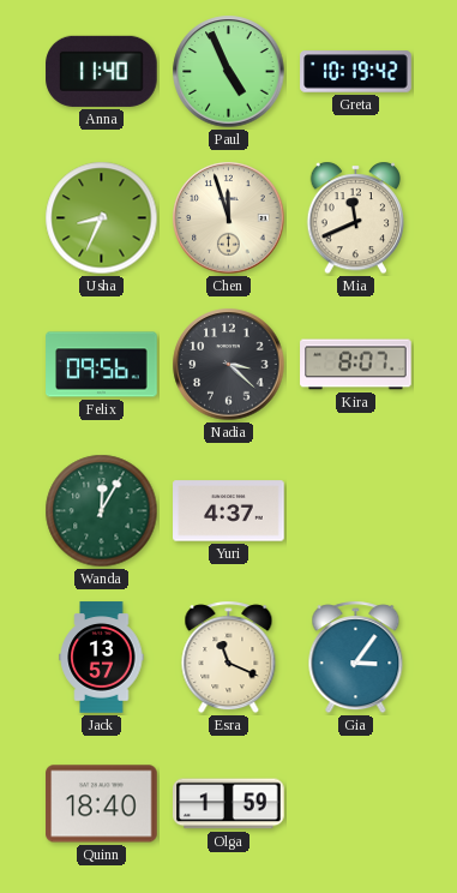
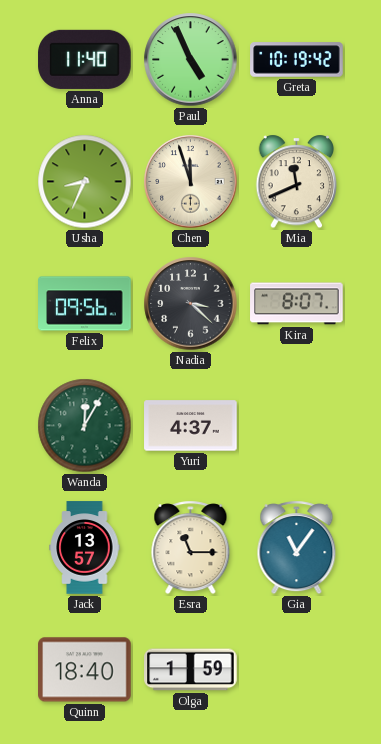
Esra: 11:19 -> 11:15 (191, 548)
Gia: 3:06 -> 11:06 (297, 548)
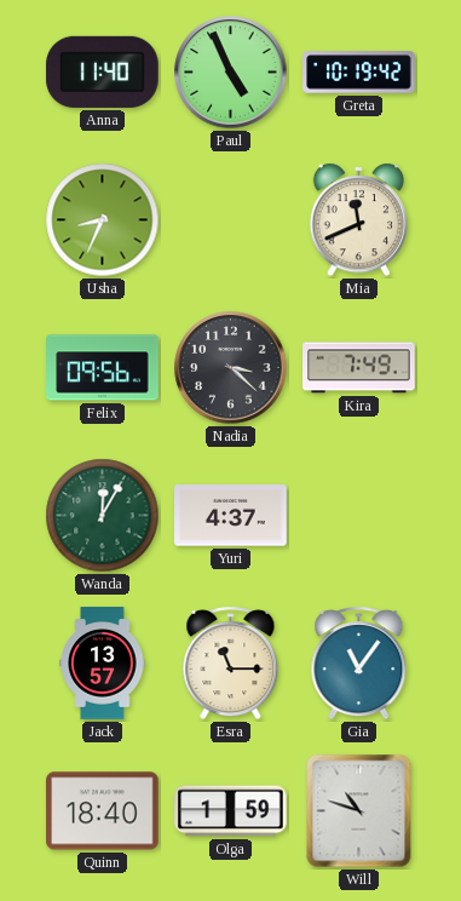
Chen: 11:57 -> none (191, 182)
Kira: 8:07 -> 7:49 (359, 368)
Will: none -> 10:48 (359, 811)
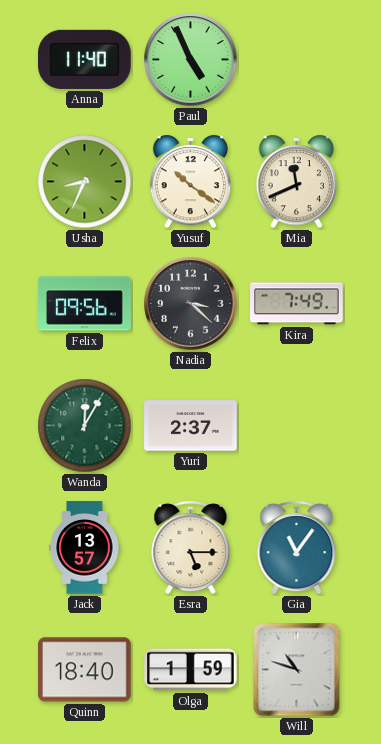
Greta: 10:19 -> none (359, 73)
Yusuf: none -> 10:21 (191, 182)
Yuri: 4:37 -> 2:37 (191, 426)
Esra: 11:15 -> 5:15 (191, 548)
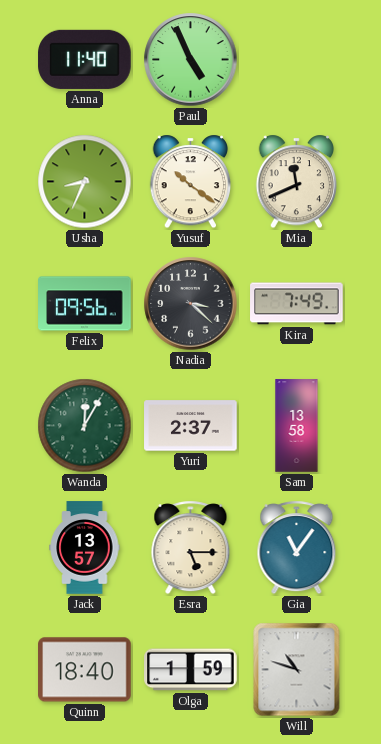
Sam: none -> 13:58 (297, 426)
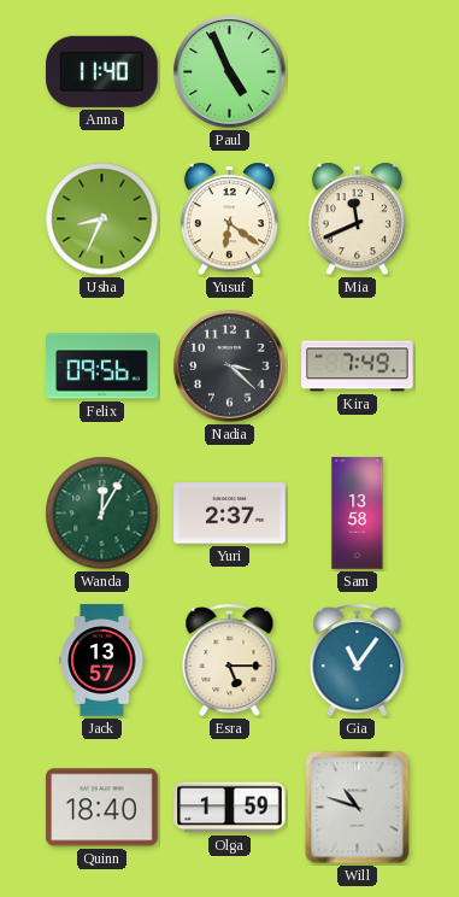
Yusuf: 10:21 -> 6:21 (230, 219)
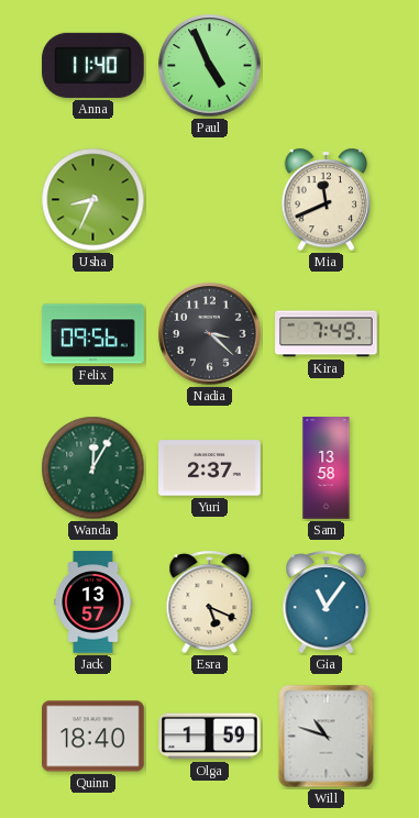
Yusuf: 6:21 -> none (230, 219)
Esra: 5:15 -> 5:19 (210, 603)
